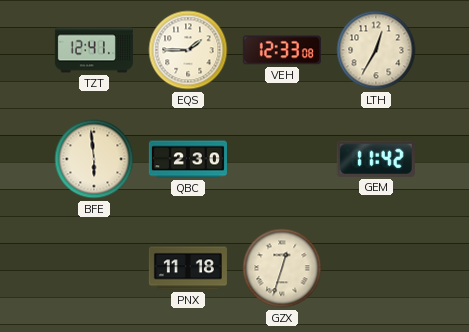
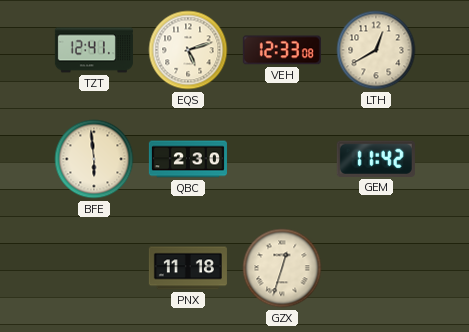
EQS: 1:45 -> 5:12 (188, 50)
LTH: 12:35 -> 12:40 (376, 50)
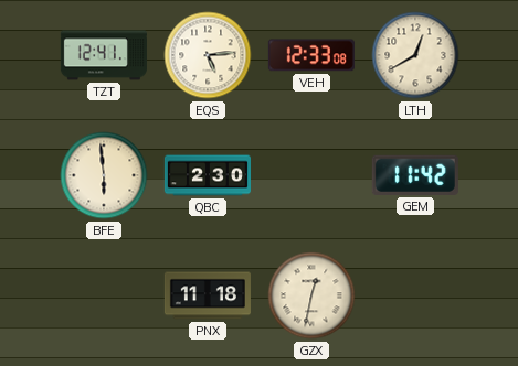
EQS: 5:12 -> 5:14 (208, 55)
GZX: 12:33 -> 12:32 (311, 295)
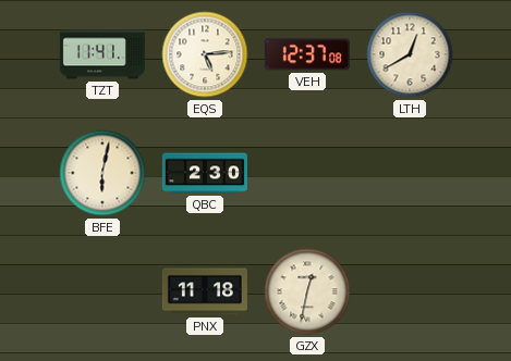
TZT: 12:41 -> 11:41 (102, 54)
VEH: 12:33 -> 12:37 (307, 54)
BFE: 5:59 -> 6:02 (102, 173)
GEM: 11:42 -> none (415, 175)
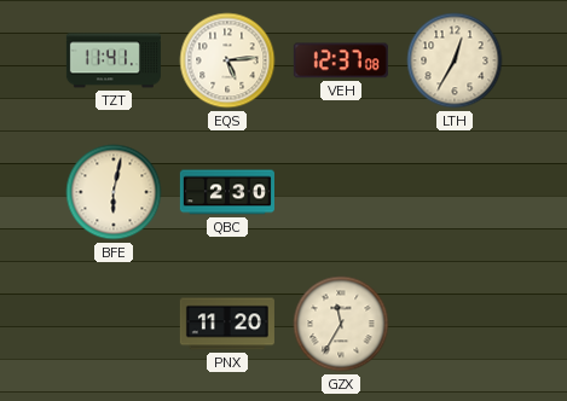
LTH: 12:40 -> 12:35 (455, 60)
PNX: 11:18 -> 11:20 (227, 324)
GZX: 12:32 -> 11:35 (341, 324)
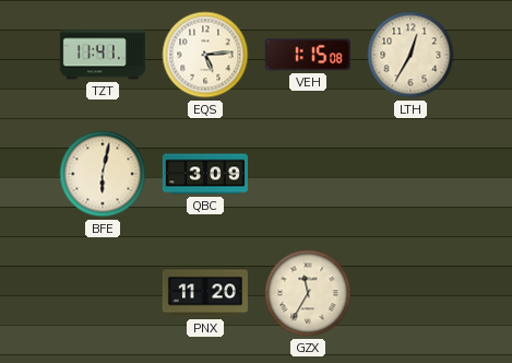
VEH: 12:37 -> 1:15 (308, 55)
QBC: 2:30 -> 3:09 (205, 174)
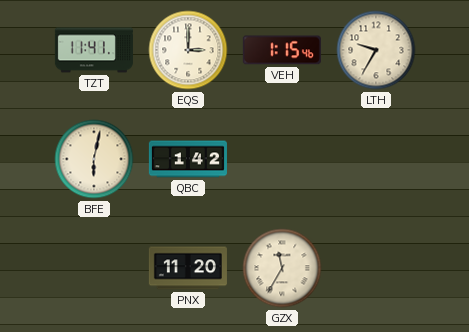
EQS: 5:14 -> 3:00 (188, 50)
VEH: 1:15:08 -> 1:15:46 (282, 50)
LTH: 12:35 -> 9:35 (376, 50)
QBC: 3:09 -> 1:42 (188, 159)
